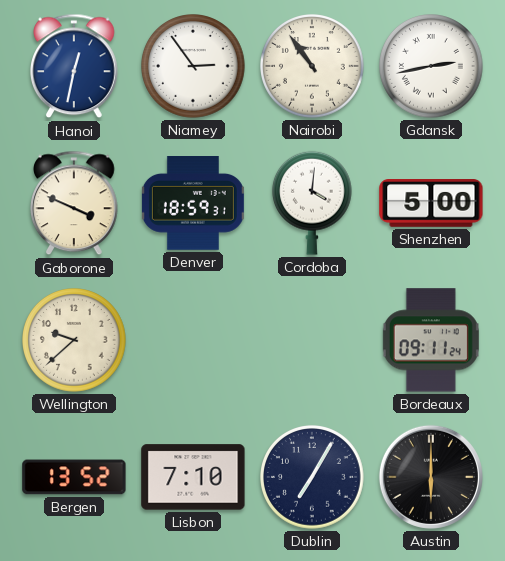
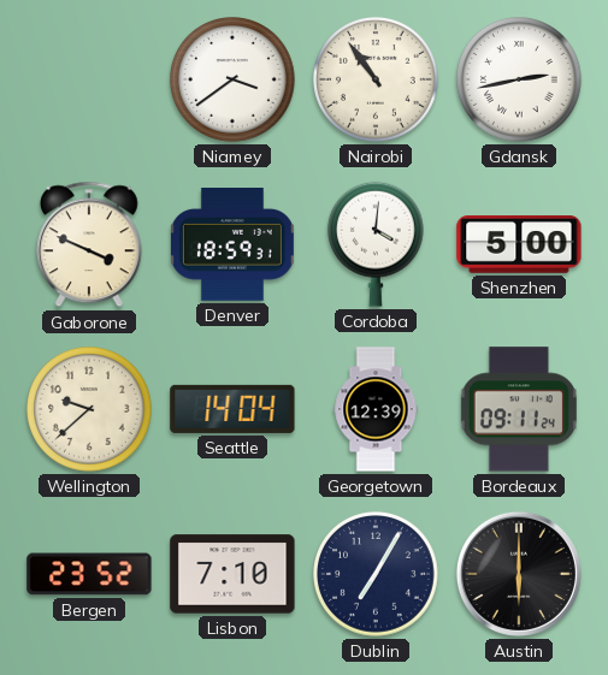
Hanoi: 12:32 -> none (75, 66)
Niamey: 2:54 -> 3:39 (234, 81)
Seattle: none -> 14:04 (232, 409)
Georgetown: none -> 12:39 (376, 409)
Bergen: 13:52 -> 23:52 (89, 574)
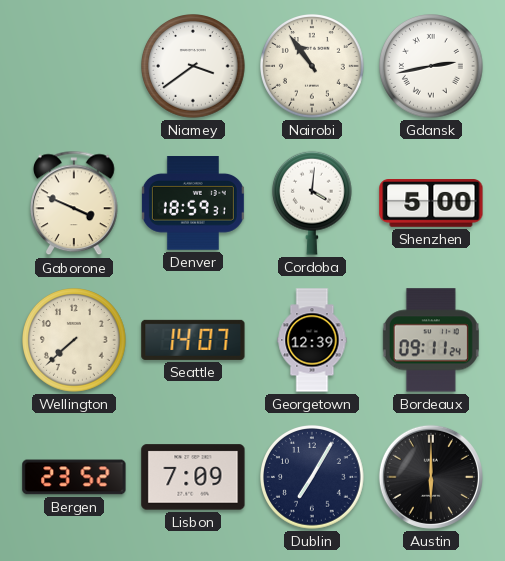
Wellington: 9:38 -> 7:38 (75, 341)
Seattle: 14:04 -> 14:07 (193, 340)
Lisbon: 7:10 -> 7:09 (193, 477)
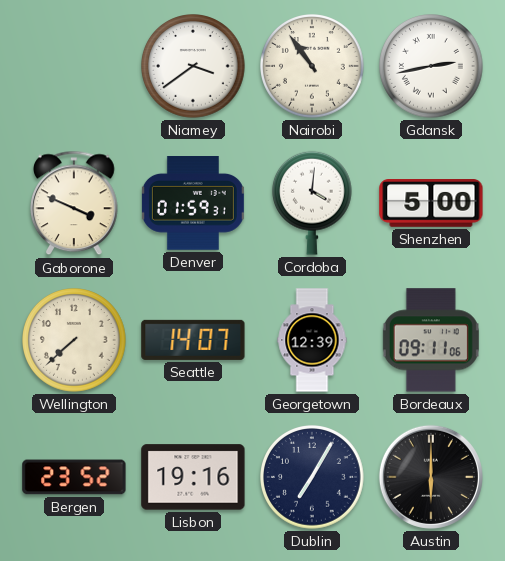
Denver: 18:59 -> 01:59 (193, 204)
Bordeaux: 09:11:24 -> 09:11:06 (431, 340)
Lisbon: 7:09 -> 19:16 (193, 477)
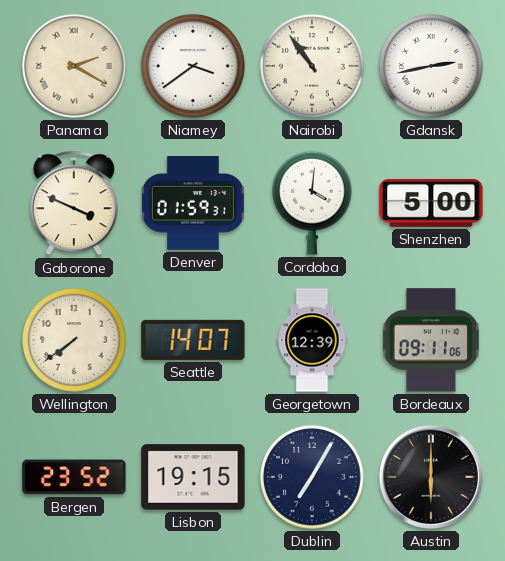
Panama: none -> 2:20 (75, 67)
Wellington: 7:38 -> 7:39 (75, 341)
Lisbon: 19:16 -> 19:15 (193, 477)
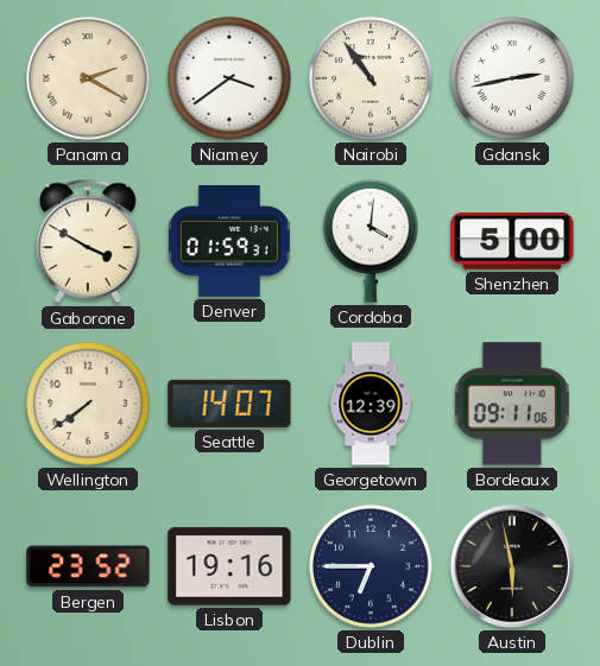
Gaborone: 3:49 -> 3:50 (89, 241)
Lisbon: 19:15 -> 19:16 (229, 566)
Dublin: 7:05 -> 6:45 (372, 567)
Austin: 6:00 -> 5:58 (512, 566)
